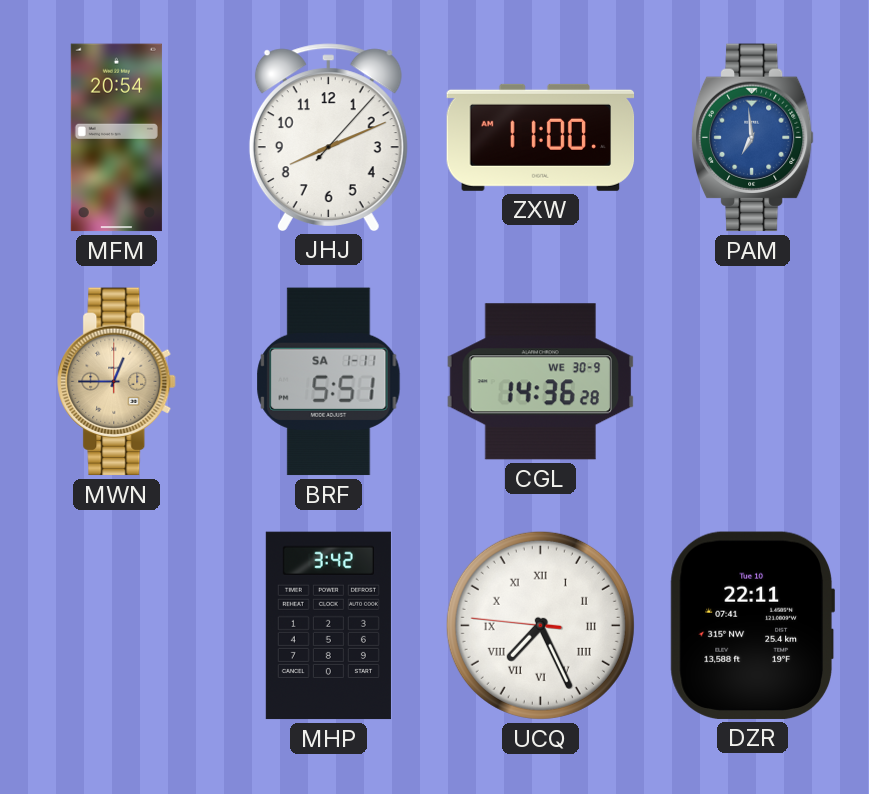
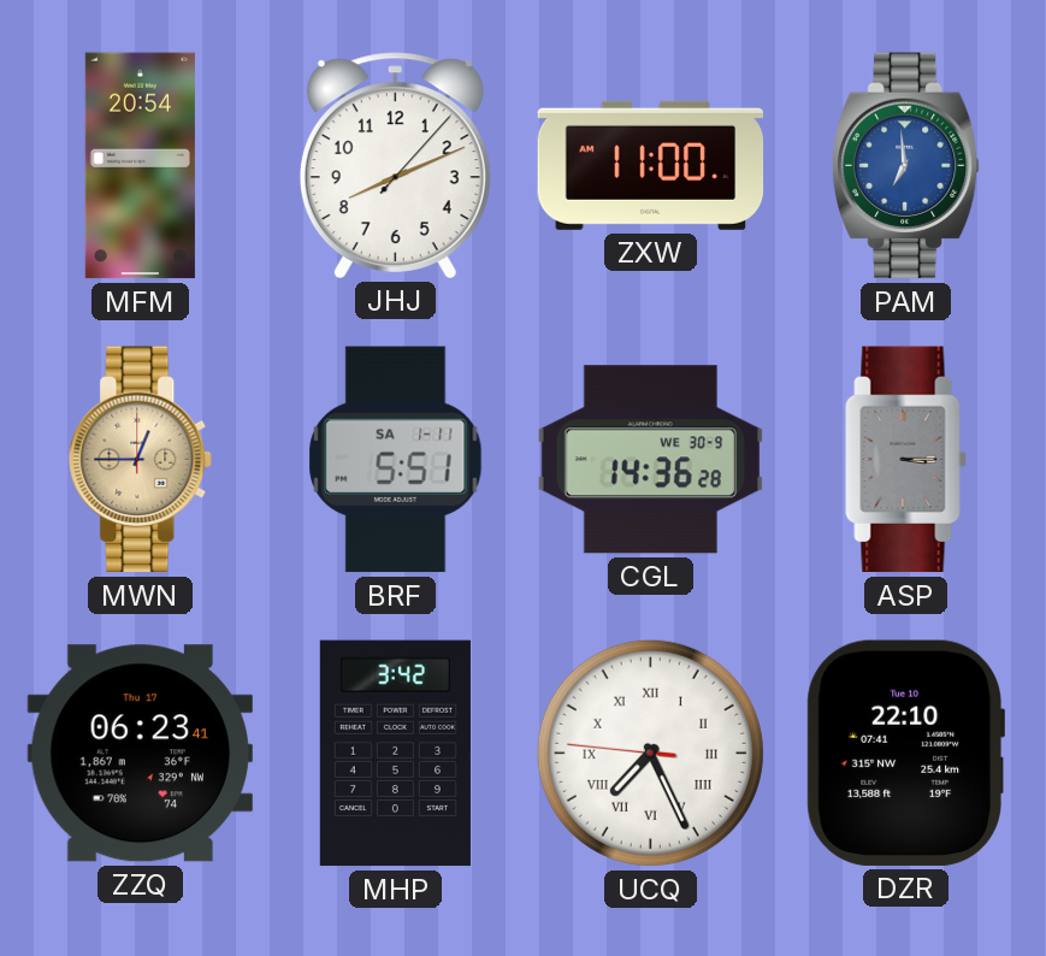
ASP: none -> 3:15 (906, 460)
ZZQ: none -> 06:23 (140, 754)
DZR: 22:11 -> 22:10 (905, 753)
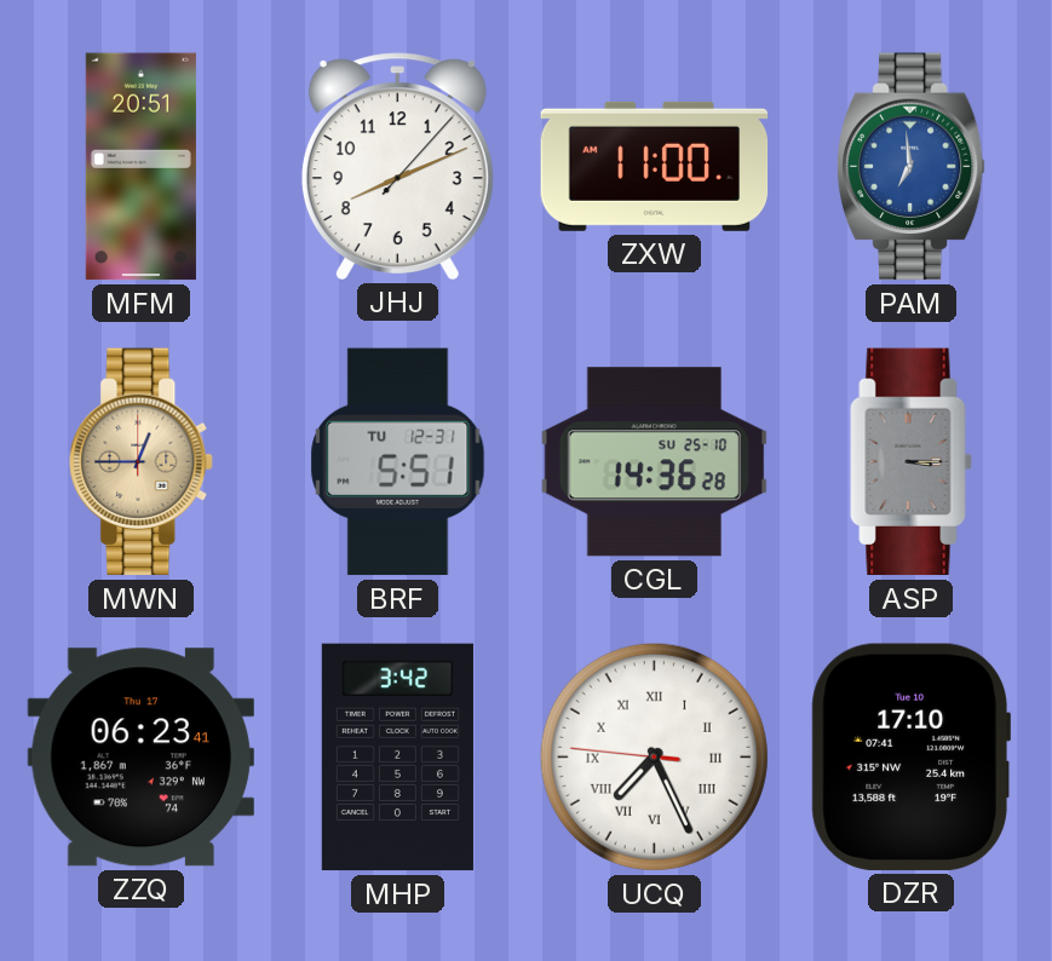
MFM: 20:54 -> 20:51 (140, 167)
BRF date: SA 1-11 -> TU 12-31 (398, 462)
CGL date: WE 30-9 -> SU 25-10 (654, 462)
DZR: 22:10 -> 17:10 (910, 756)
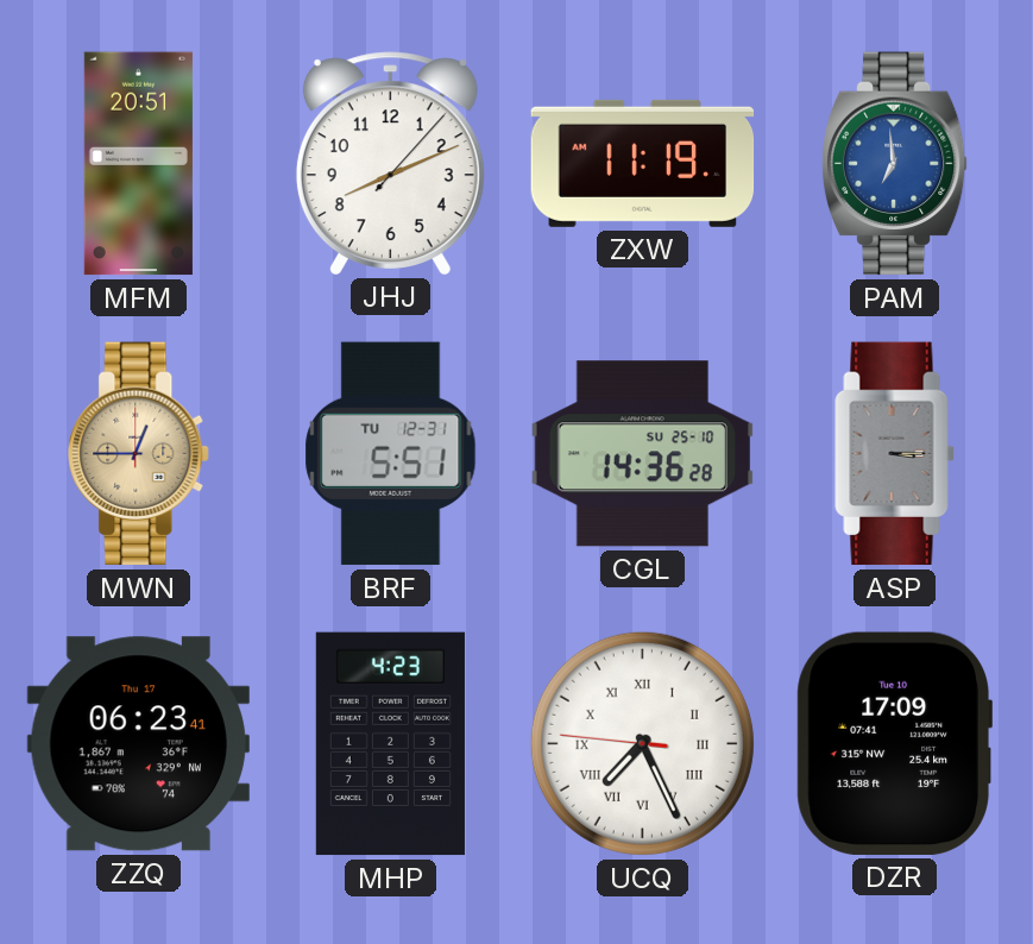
ZXW: 11:00 -> 11:19 (643, 163)
MHP: 3:42 -> 4:23 (390, 744)
DZR: 17:10 -> 17:09 (894, 743)
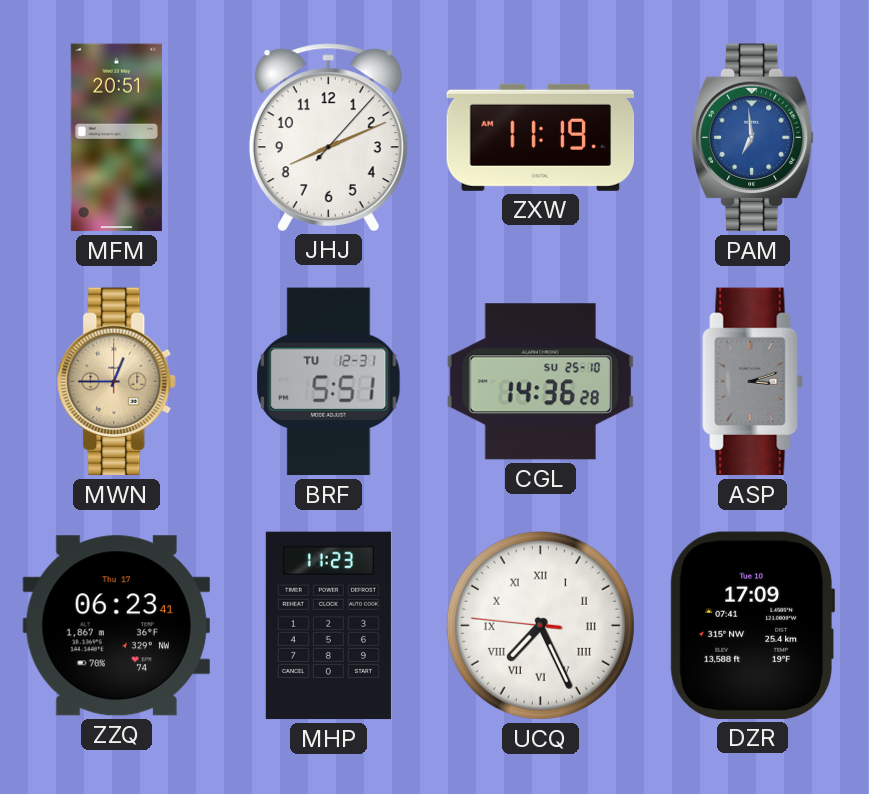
ASP: 3:15 -> 3:12 (753, 382)
MHP: 4:23 -> 11:23 (328, 626)
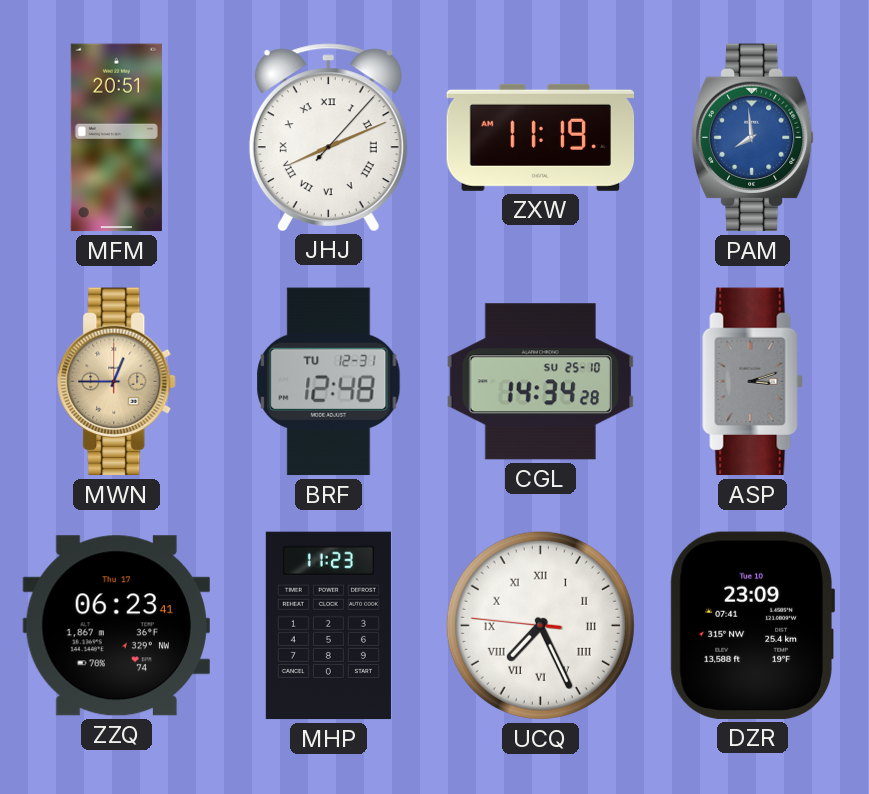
JHJ numerals: Arabic -> Roman (328, 137)
PAM: 6:59 -> 7:59 (752, 138)
BRF: 5:51 -> 12:48 (329, 382)
CGL: 14:36 -> 14:34 (540, 382)
DZR: 17:09 -> 23:09 (752, 625)
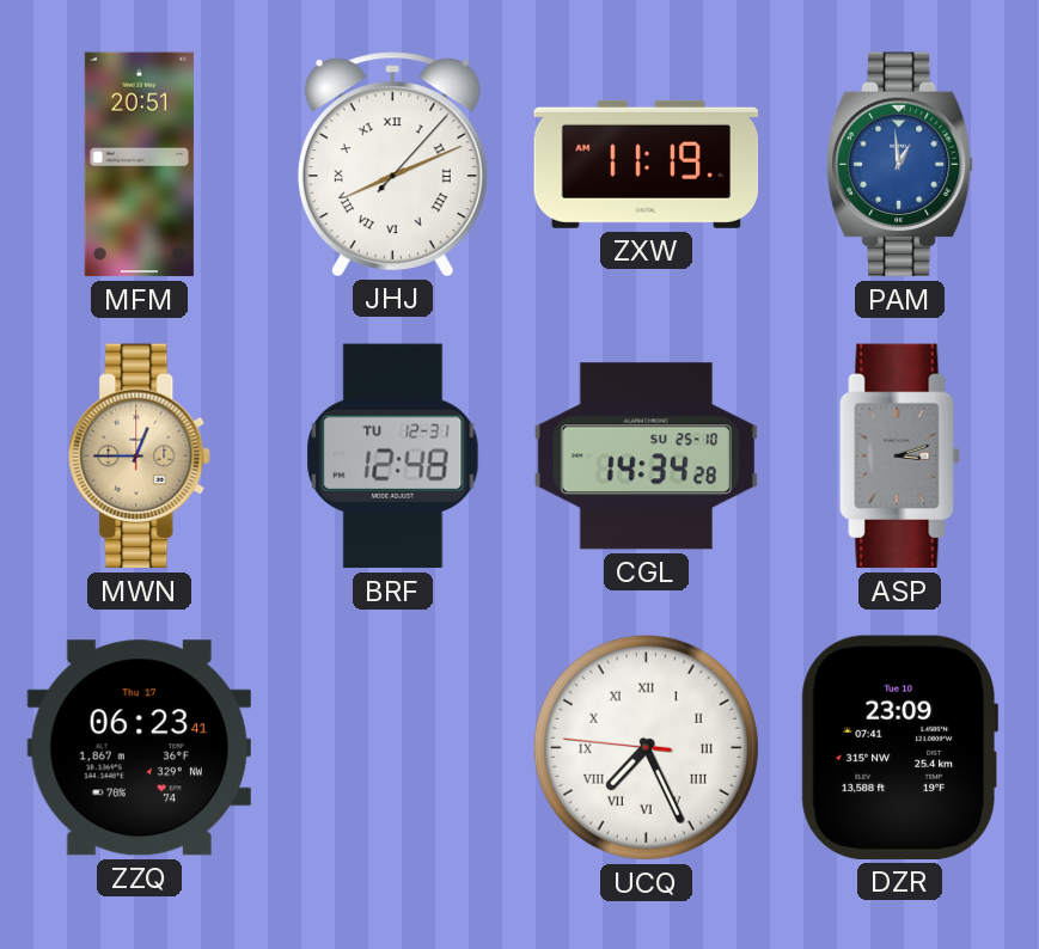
PAM: 7:59 -> 12:59 (899, 165)
MHP: 11:23 -> none (328, 626)
